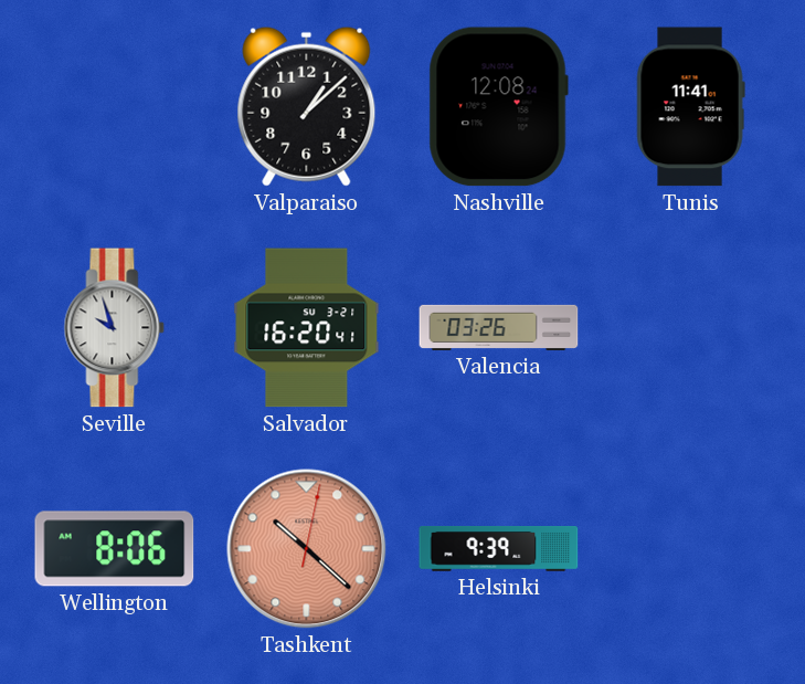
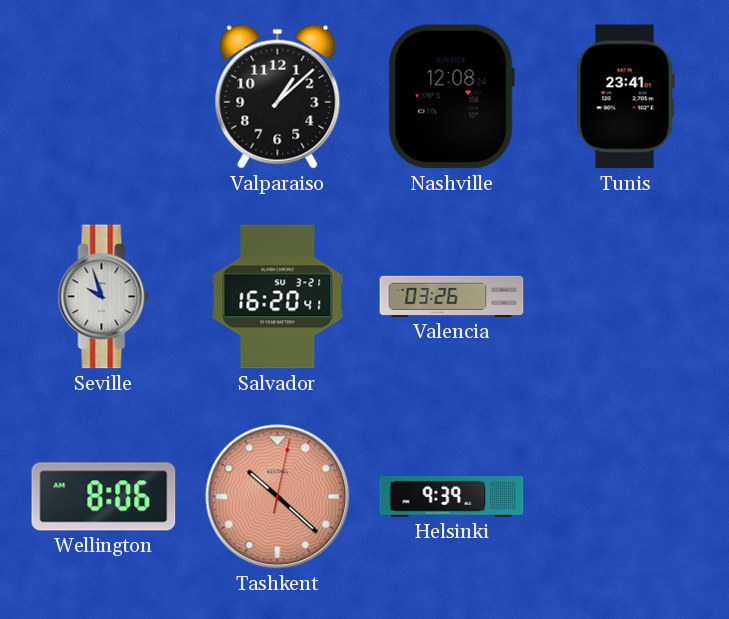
Tunis: 11:41 -> 23:41 (625, 97)
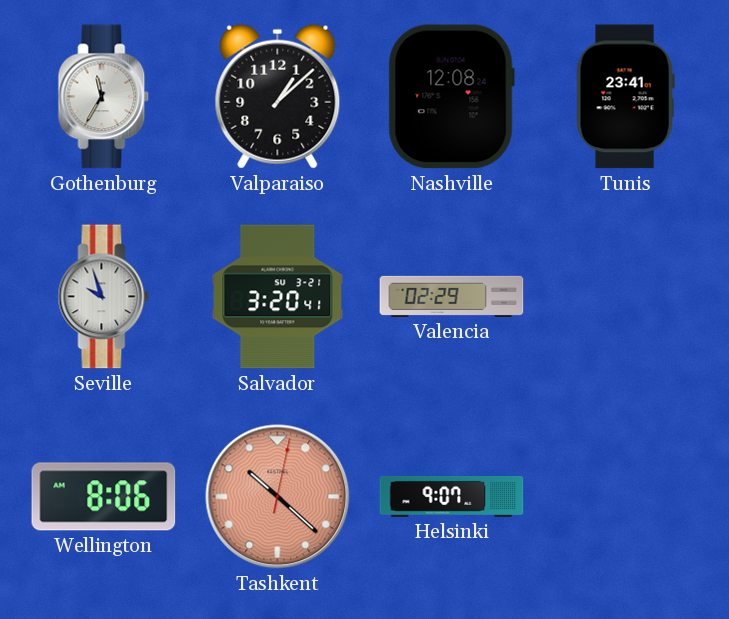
Gothenburg: none -> 11:35 (104, 97)
Salvador: 16:20 -> 3:20 (278, 297)
Valencia: 03:26 -> 02:29 (452, 296)
Helsinki: 9:39 -> 9:07 (452, 497)
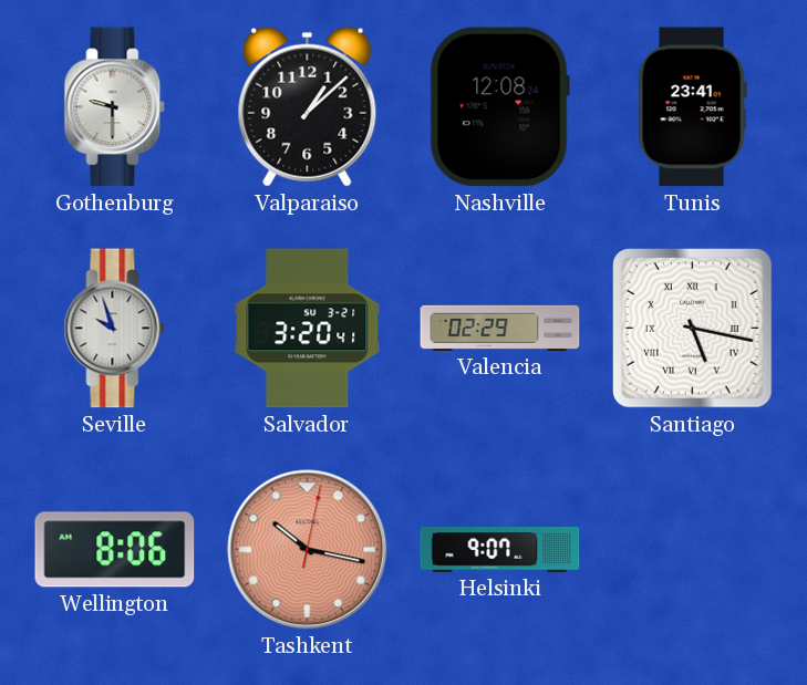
Gothenburg: 11:35 -> 9:30 (115, 107)
Santiago: none -> 5:17 (693, 329)
Tashkent: 10:22 -> 10:17 (308, 550)
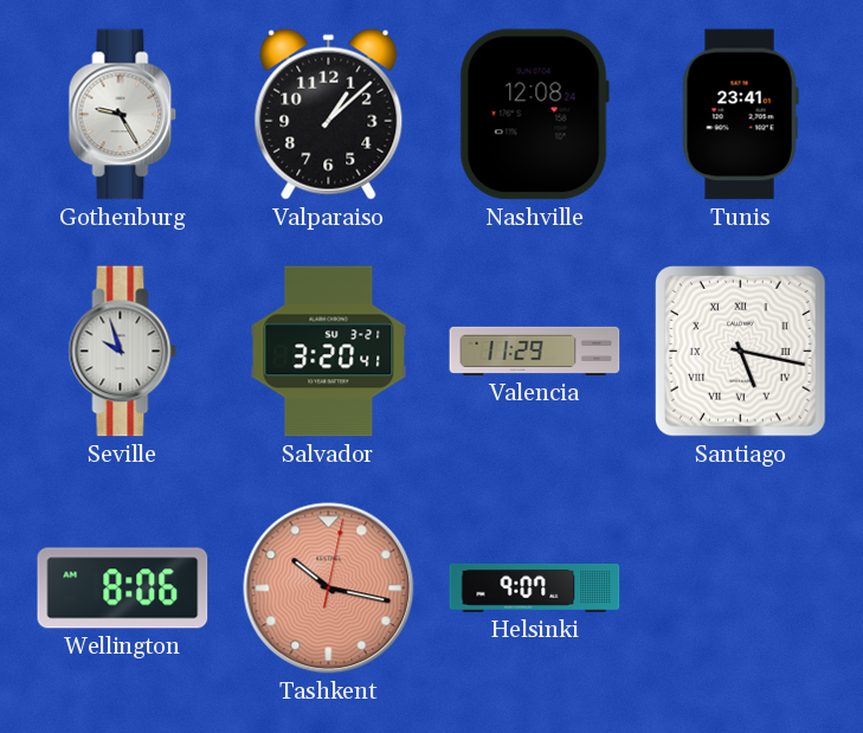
Gothenburg: 9:30 -> 9:25 (123, 115)
Valencia: 02:29 -> 11:29 (535, 351)
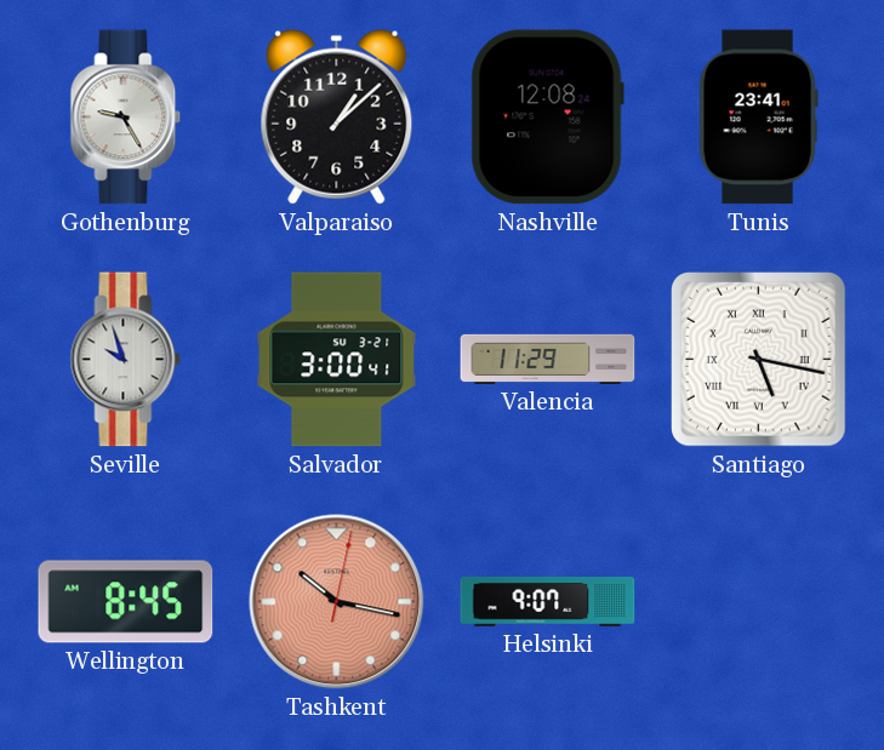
Salvador: 3:20 -> 3:00 (337, 360)
Wellington: 8:06 -> 8:45 (126, 602)
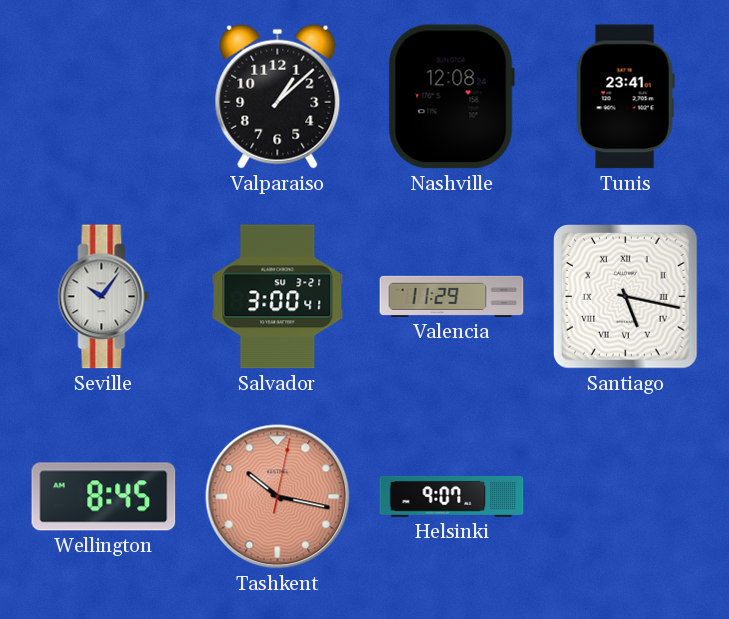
Gothenburg: 9:25 -> none (126, 118)
Seville: 9:57 -> 10:06 (104, 297)
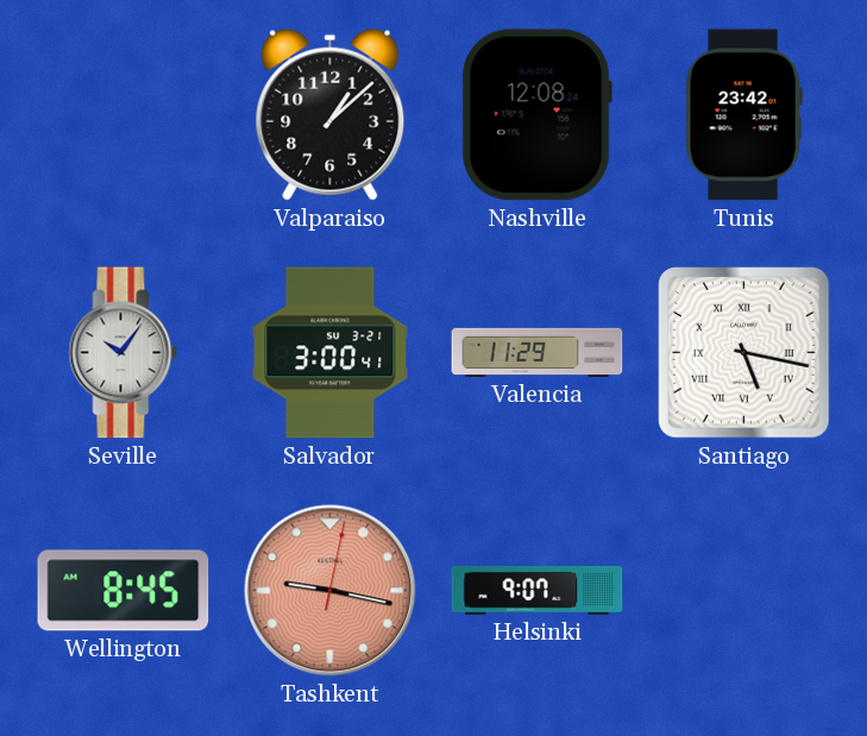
Tunis: 23:41 -> 23:42 (743, 115)
Tashkent: 10:17 -> 9:17 (331, 591)
